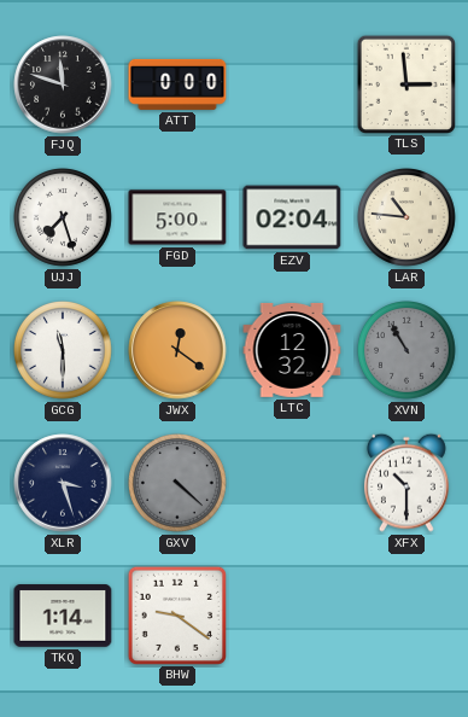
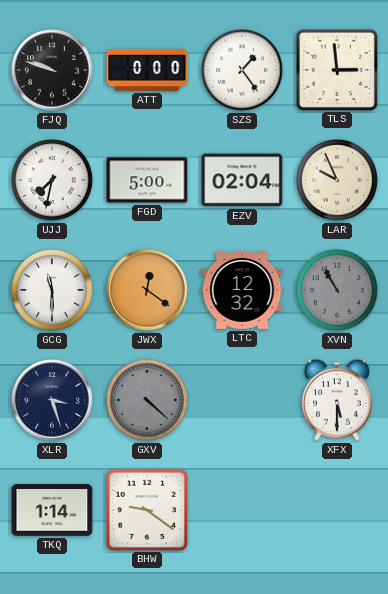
FJQ: 11:48 -> 9:48 (52, 70)
SZS: none -> 1:24 (243, 71)
UJJ: 7:27 -> 7:32 (53, 181)
LAR: 10:46 -> 9:56 (338, 181)
XFX: 10:30 -> 5:30 (337, 400)
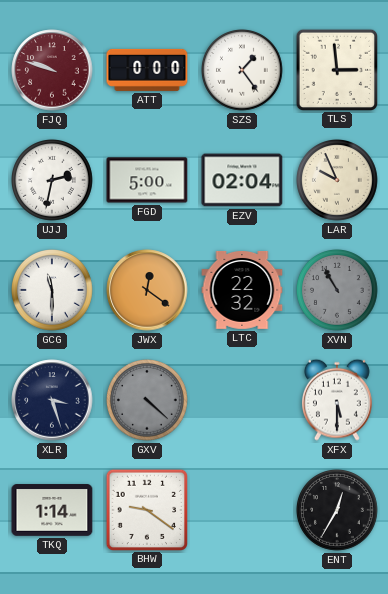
FJQ dial: black -> burgundy (52, 70)
UJJ: 7:32 -> 2:32 (53, 181)
LTC: 12:32 -> 22:32 (242, 290)
ENT: none -> 12:35 (338, 511)
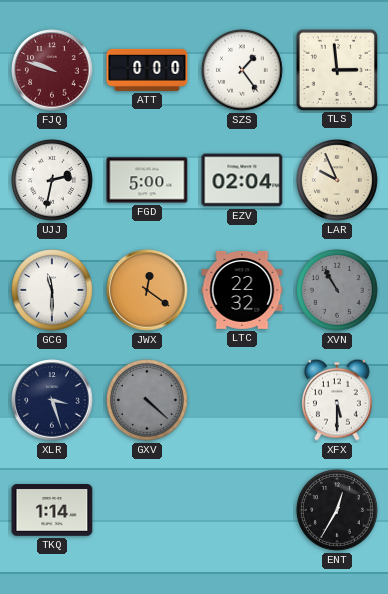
BHW: 9:21 -> none (146, 509)
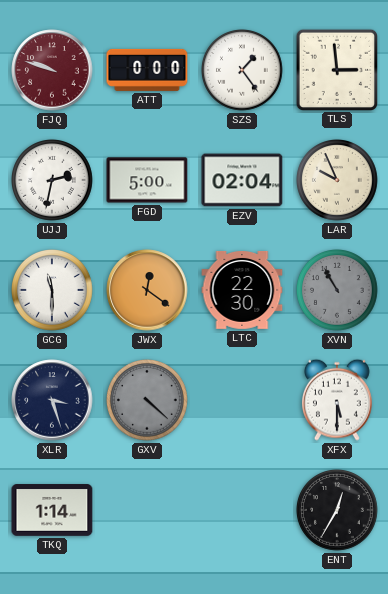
LTC: 22:32 -> 22:30 (242, 290)
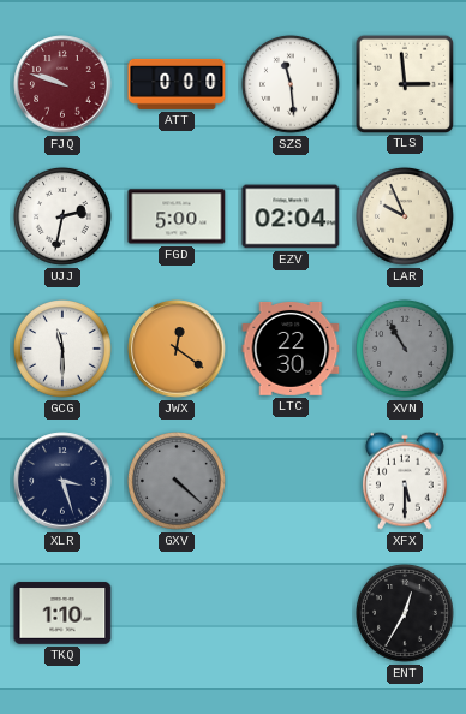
SZS: 1:24 -> 11:29 (292, 85)
TKQ: 1:14 -> 1:10 (62, 613)
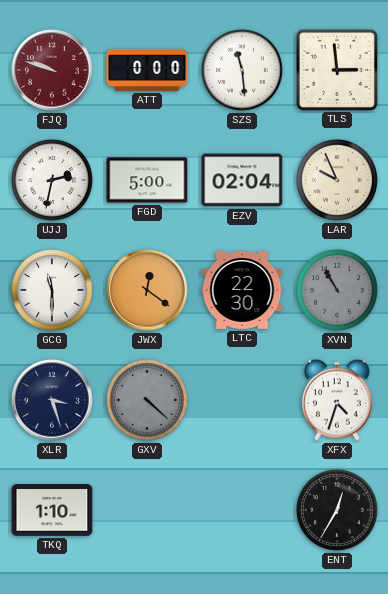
XFX: 5:30 -> 4:33 (337, 400)
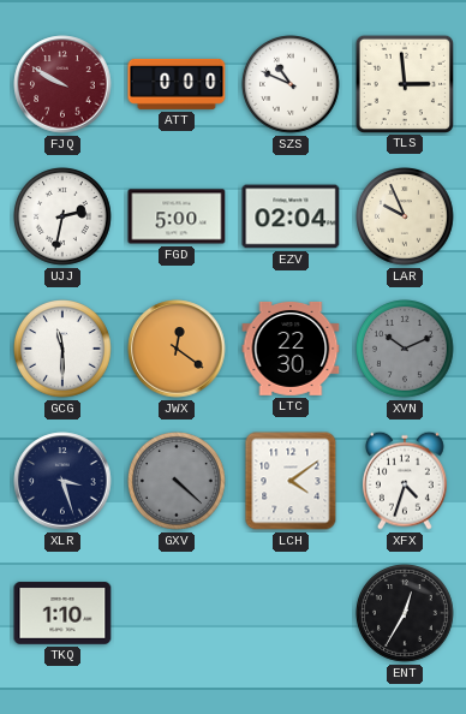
FJQ: 9:48 -> 9:50 (62, 84)
SZS: 11:29 -> 10:49 (292, 85)
XVN: 10:55 -> 10:11 (406, 350)
LCH: none -> 4:09 (291, 481)
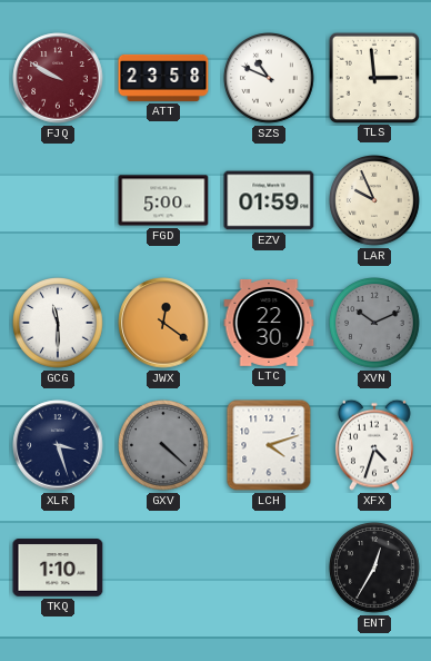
ATT: 0:00 -> 23:58 (163, 78)
UJJ: 2:32 -> none (64, 218)
EZV: 02:04 -> 01:59 (269, 200)
LCH: 4:09 -> 4:12 (269, 445)
